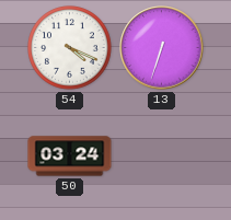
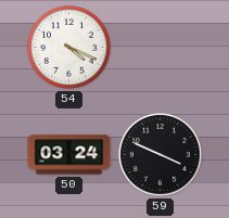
13: 6:33 -> none (162, 48)
59: none -> 3:49 (161, 155)
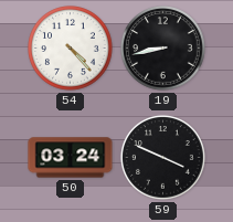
54: 4:19 -> 4:23 (71, 49)
19: none -> 8:43 (163, 49)
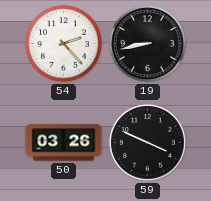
54: 4:23 -> 2:23 (64, 44)
50: 03:24 -> 03:26 (64, 143)
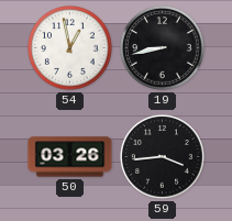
54: 2:23 -> 12:58 (70, 48)
59: 3:49 -> 3:44 (163, 157)
